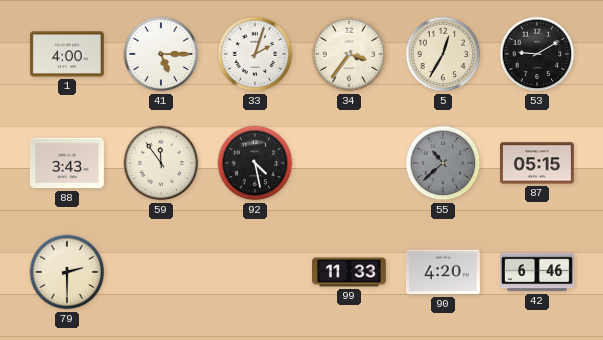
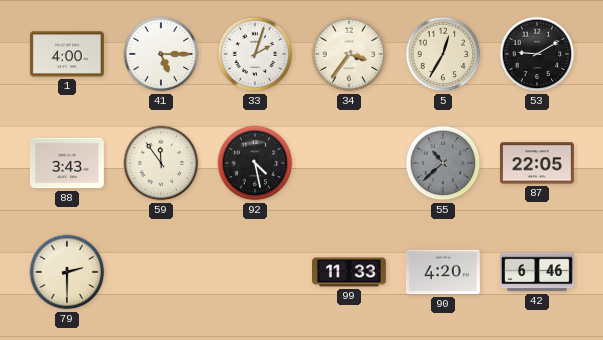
87: 05:15 -> 22:05 (537, 163)
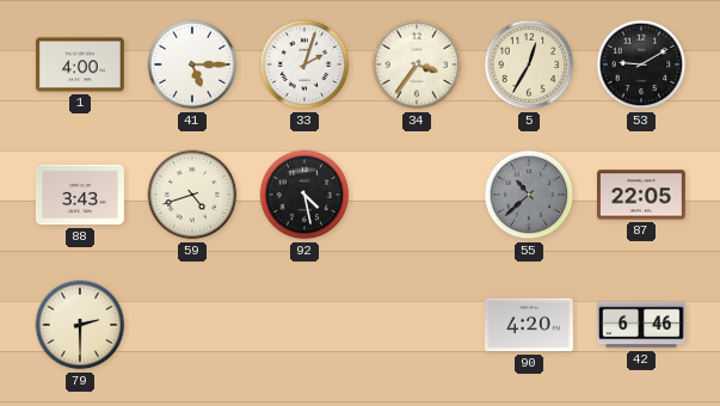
59: 11:54 -> 4:42 (192, 195)
99: 11:33 -> none (350, 272)
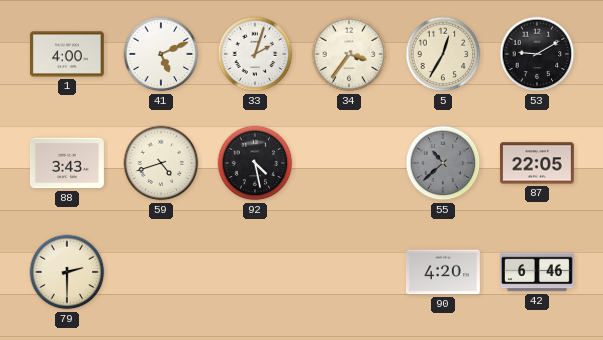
41: 5:15 -> 5:11 (161, 54)
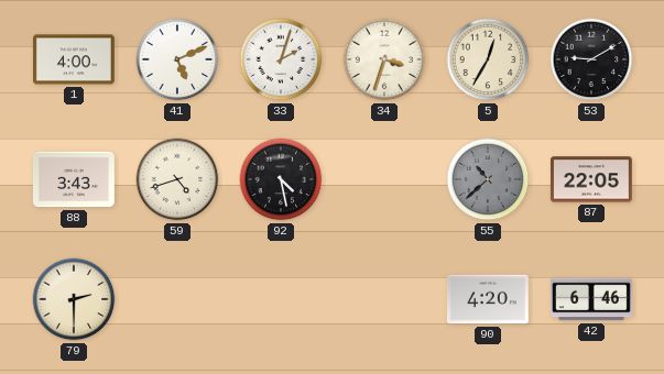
34: 3:36 -> 3:33 (384, 59)
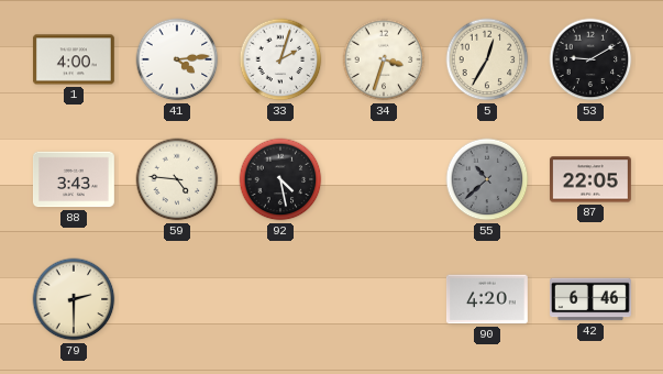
41: 5:11 -> 4:14 (177, 59)
59: 4:42 -> 4:46 (177, 179)
